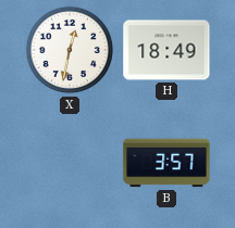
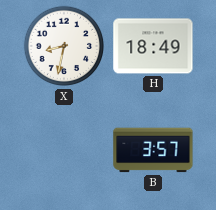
X: 12:32 -> 8:32 (64, 46)
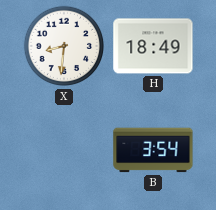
X: 8:32 -> 8:31 (64, 46)
B: 3:57 -> 3:54 (153, 150)
